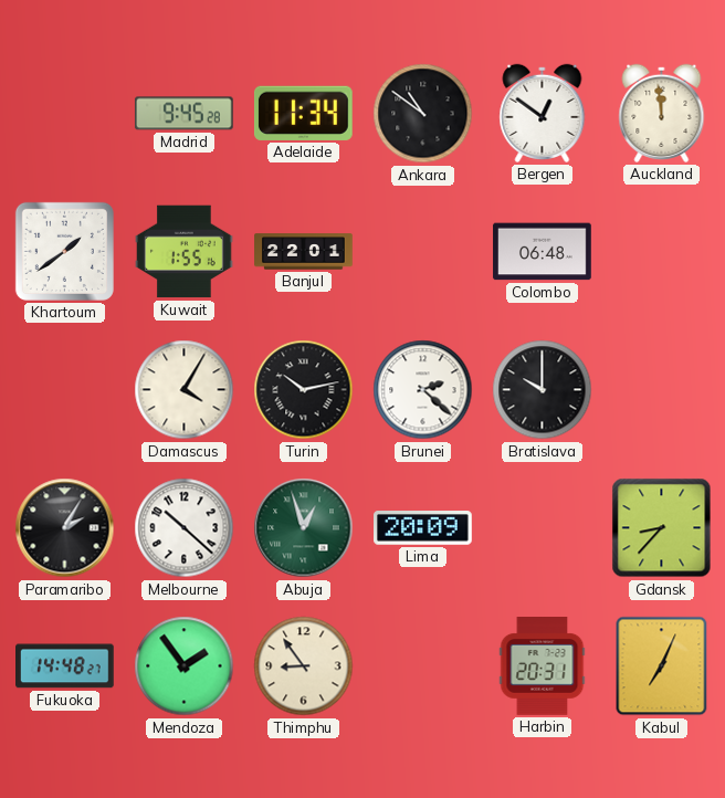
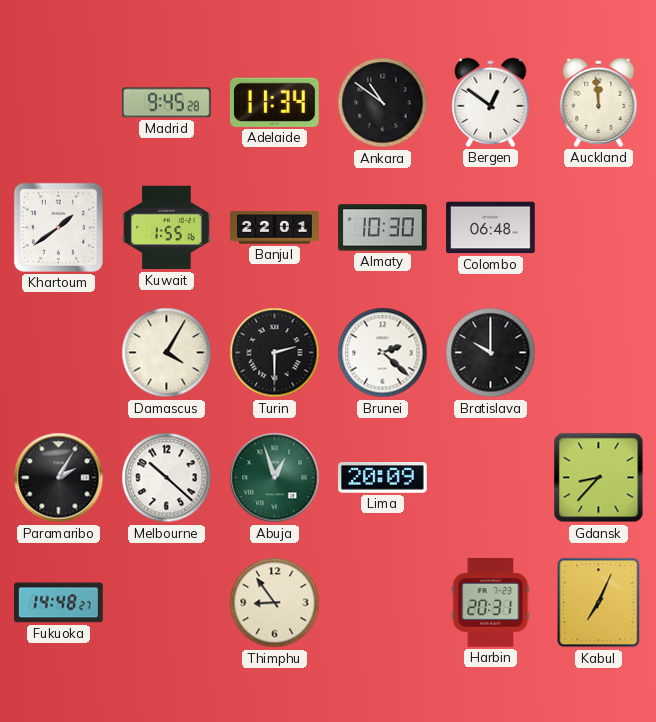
Almaty: none -> 10:30 (383, 228)
Turin: 10:13 -> 2:30 (275, 353)
Mendoza: 1:54 -> none (185, 666)
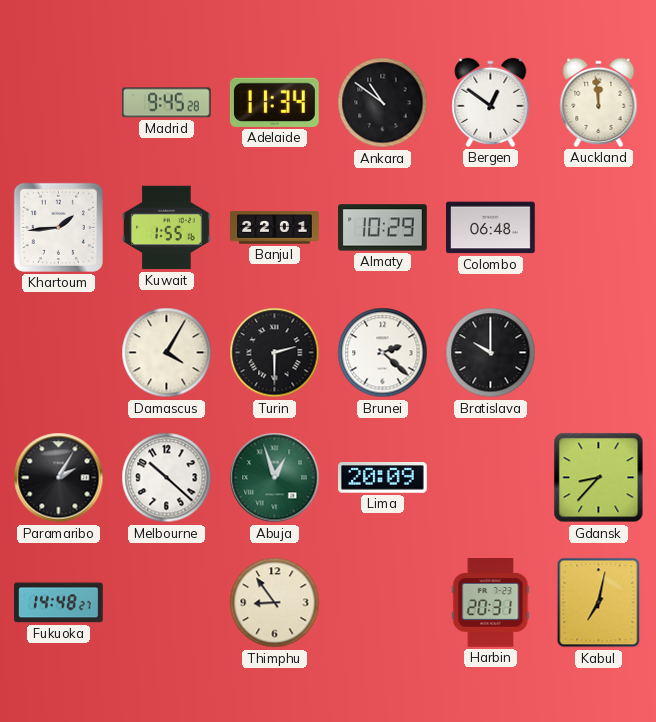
Khartoum: 1:39 -> 1:44 (58, 227)
Almaty: 10:30 -> 10:29 (383, 228)
Kabul: 7:04 -> 7:02 (599, 603)
